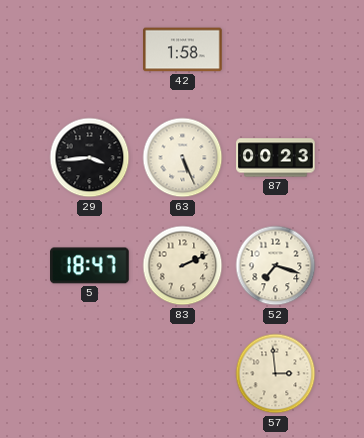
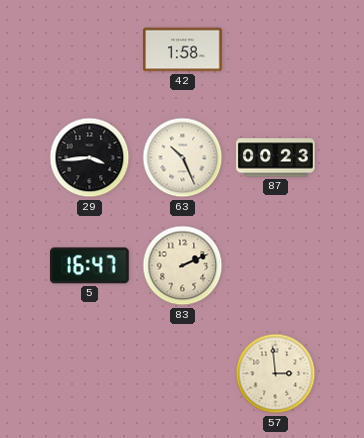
63: 5:26 -> 10:26 (183, 158)
5: 18:47 -> 16:47 (90, 266)
52: 7:18 -> none (276, 266)
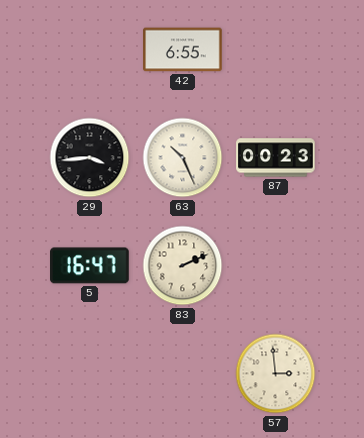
42: 1:58 -> 6:55 (183, 50)
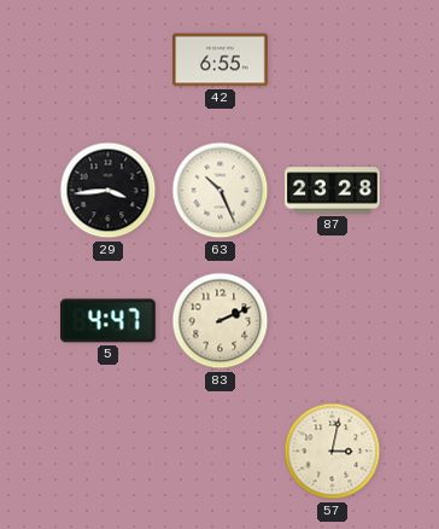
87: 00:23 -> 23:28 (333, 191)
5: 16:47 -> 4:47 (109, 321)
57: 2:59 -> 3:02 (333, 452)
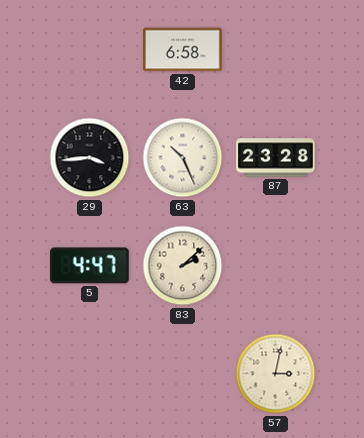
42: 6:55 -> 6:58 (183, 50)
83: 2:11 -> 2:08 (183, 266)
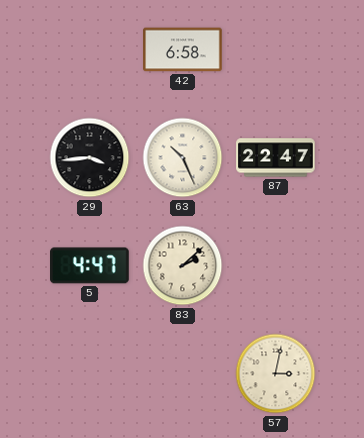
87: 23:28 -> 22:47 (276, 158)
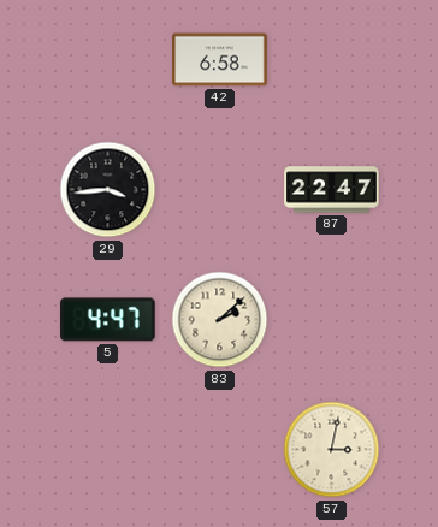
63: 10:26 -> none (183, 158)
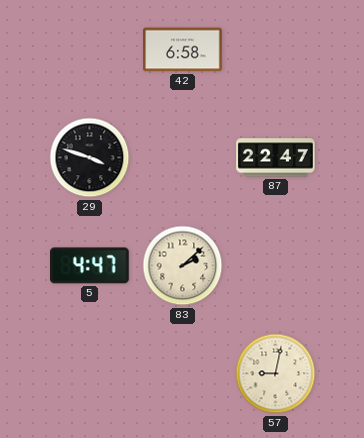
29: 3:44 -> 3:48 (90, 158)
57: 3:02 -> 9:02 (276, 374)
